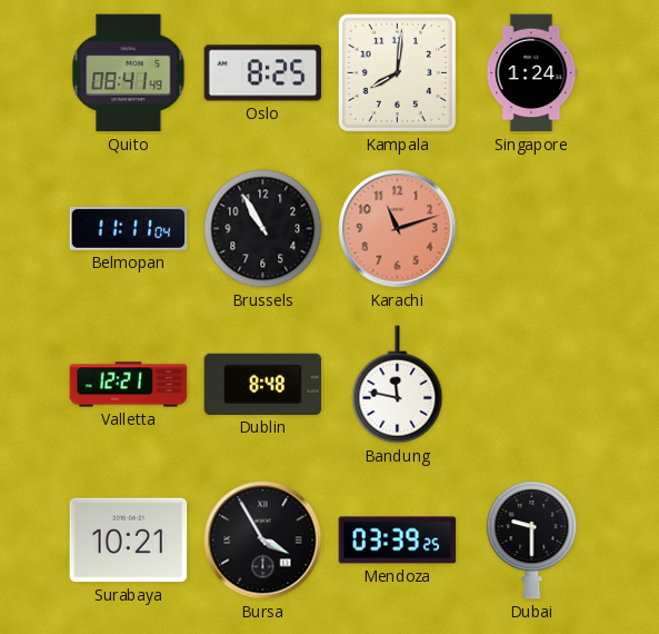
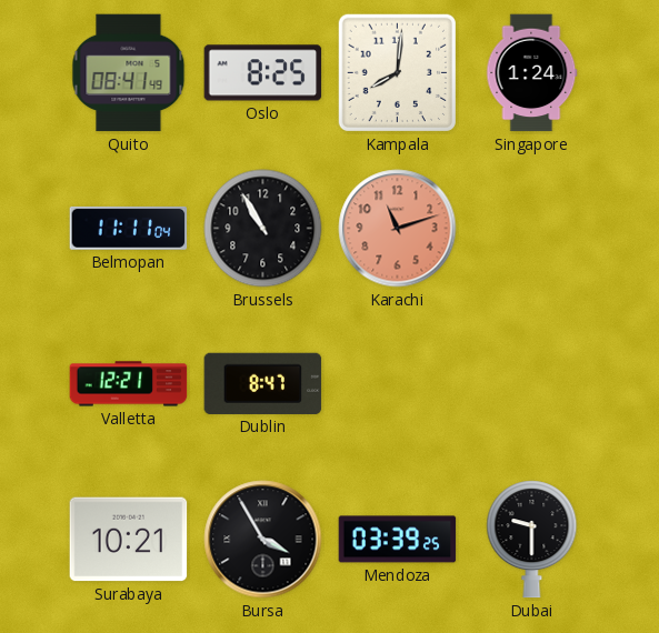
Dublin: 8:48 -> 8:47 (263, 383)
Bandung: 11:47 -> none (398, 385)
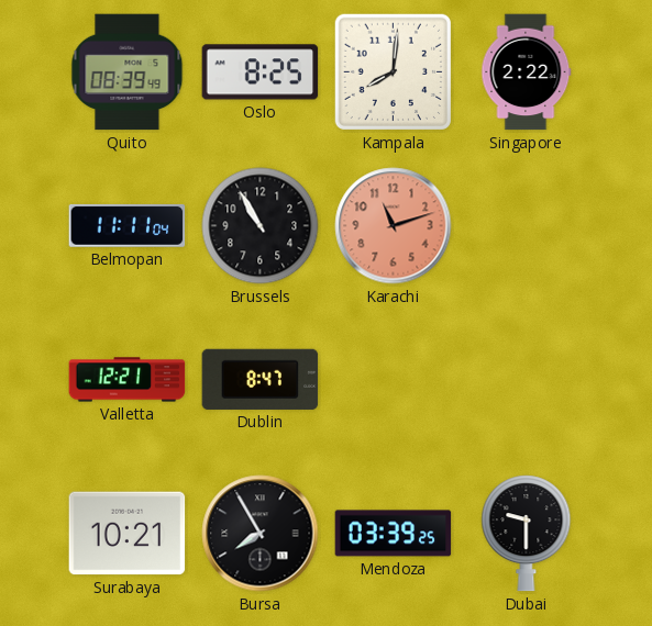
Quito: 08:41 -> 08:39 (128, 72)
Singapore: 1:24 -> 2:22 (527, 72)
Bursa: 3:55 -> 7:55 (261, 534)
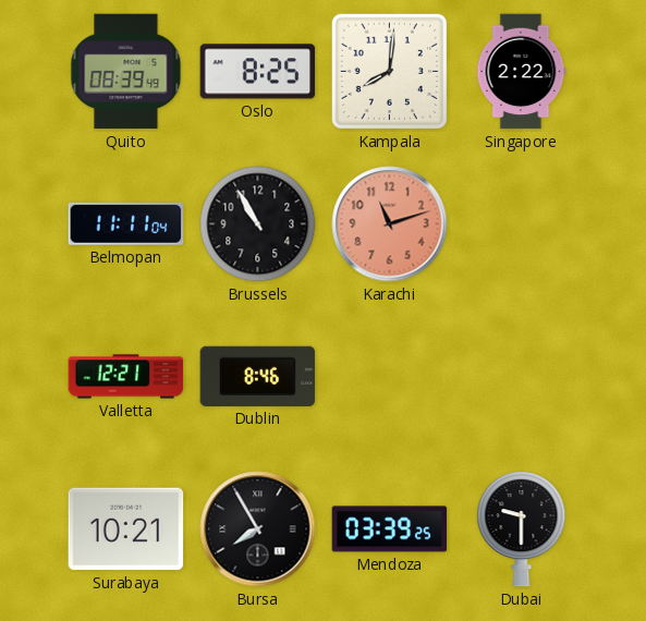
Dublin: 8:47 -> 8:46 (258, 376)
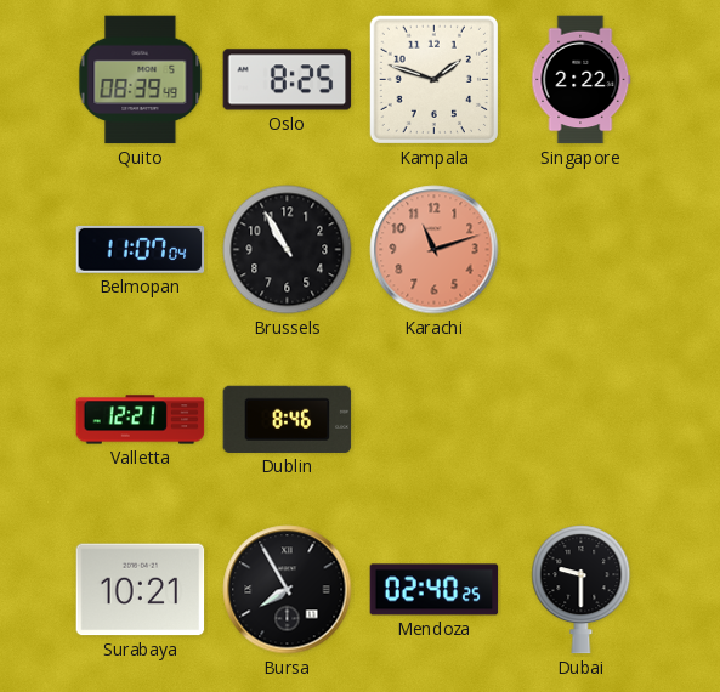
Kampala: 8:01 -> 1:48 (433, 79)
Belmopan: 11:11 -> 11:07 (141, 249)
Mendoza: 03:39 -> 02:40 (435, 590)
